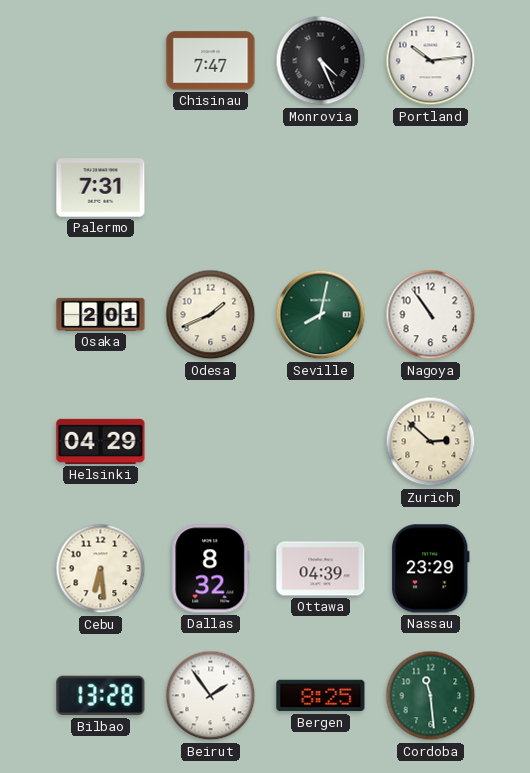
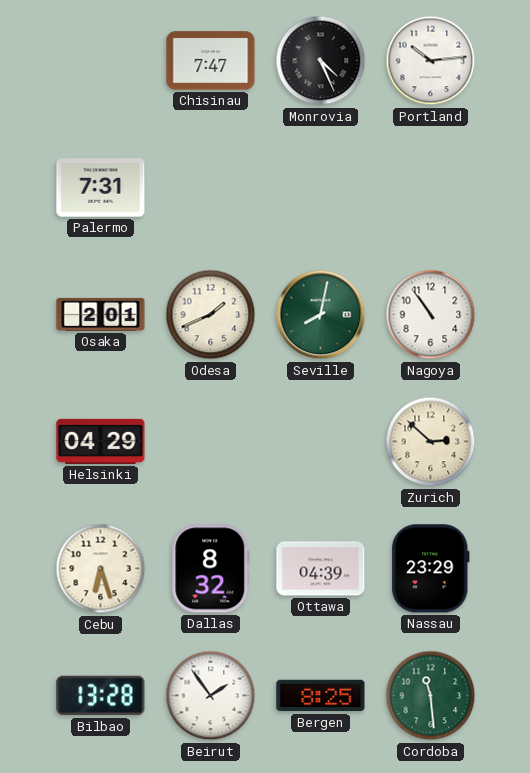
Cebu: 6:29 -> 6:27 (101, 569)
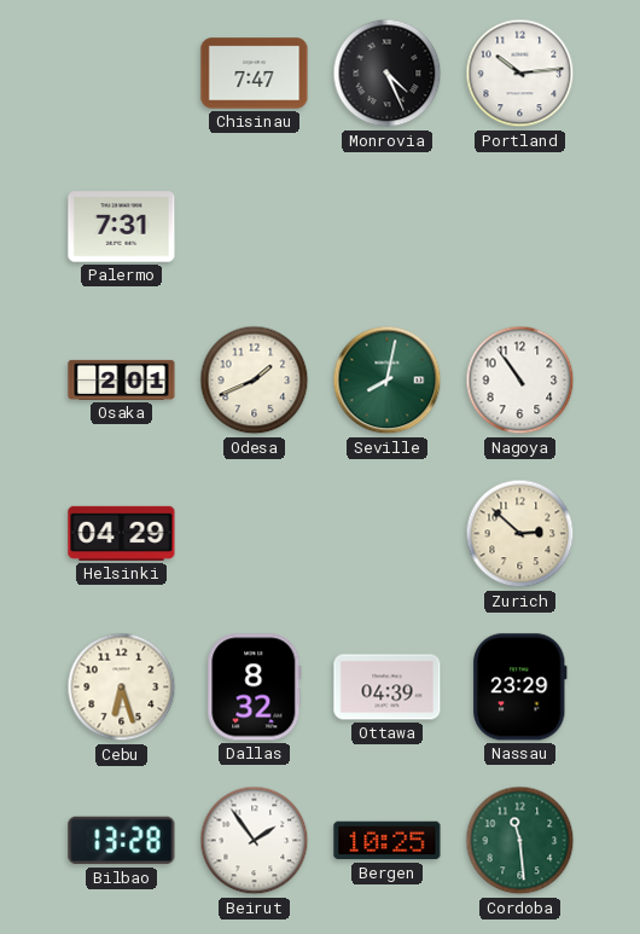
Bergen: 8:25 -> 10:25 (388, 841)
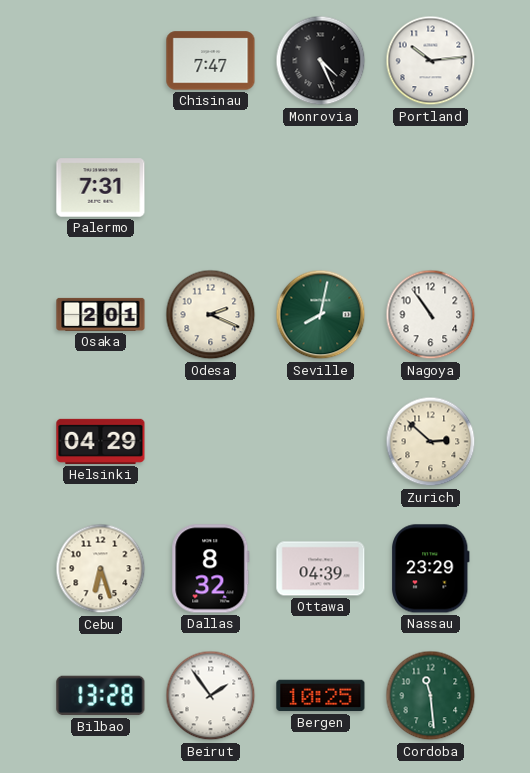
Odesa: 1:41 -> 2:19 (211, 315)
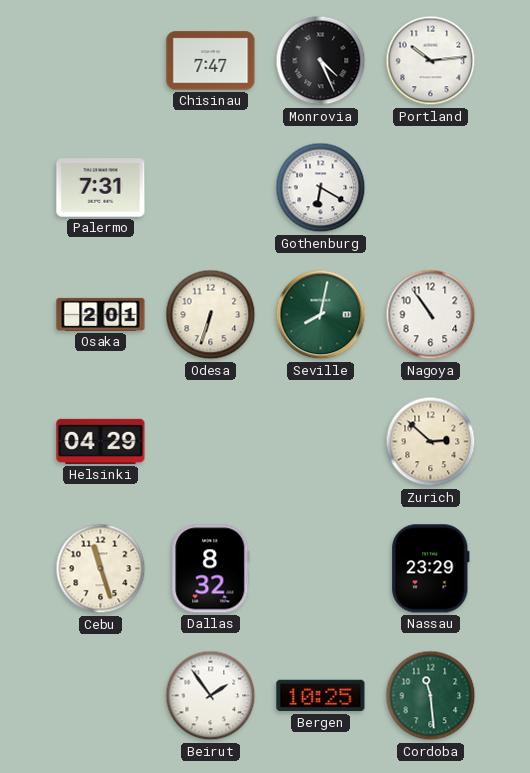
Gothenburg: none -> 6:20 (321, 188)
Odesa: 2:19 -> 6:33 (211, 315)
Cebu: 6:27 -> 11:27 (101, 569)
Ottawa: 04:39 -> none (321, 569)
Bilbao: 13:28 -> none (101, 696)
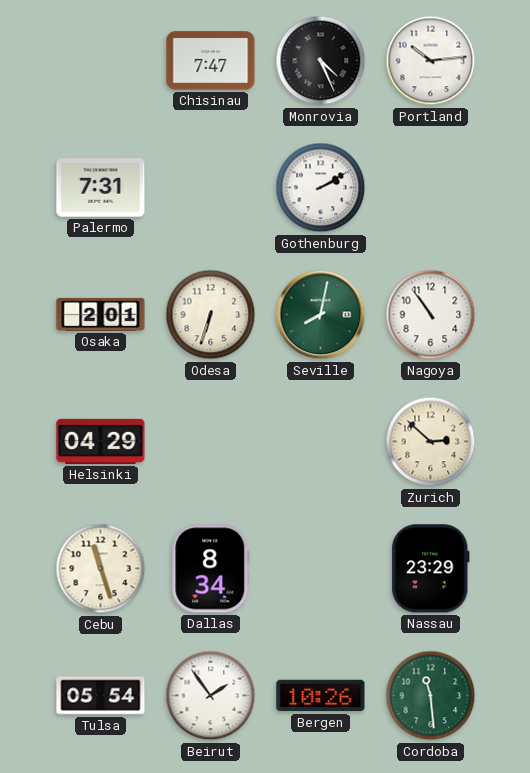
Gothenburg: 6:20 -> 2:10 (321, 188)
Dallas: 8:32 -> 8:34 (211, 569)
Tulsa: none -> 05:54 (101, 696)
Bergen: 10:25 -> 10:26 (321, 696)
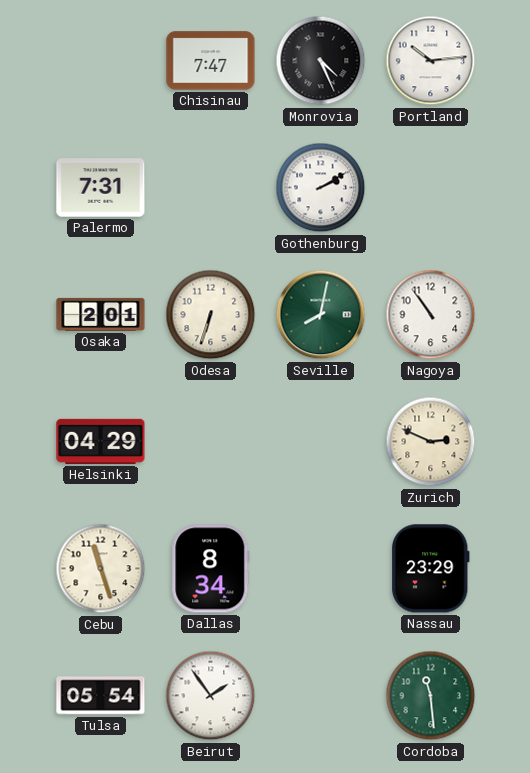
Zurich: 2:52 -> 2:49 (431, 442)
Bergen: 10:26 -> none (321, 696)
